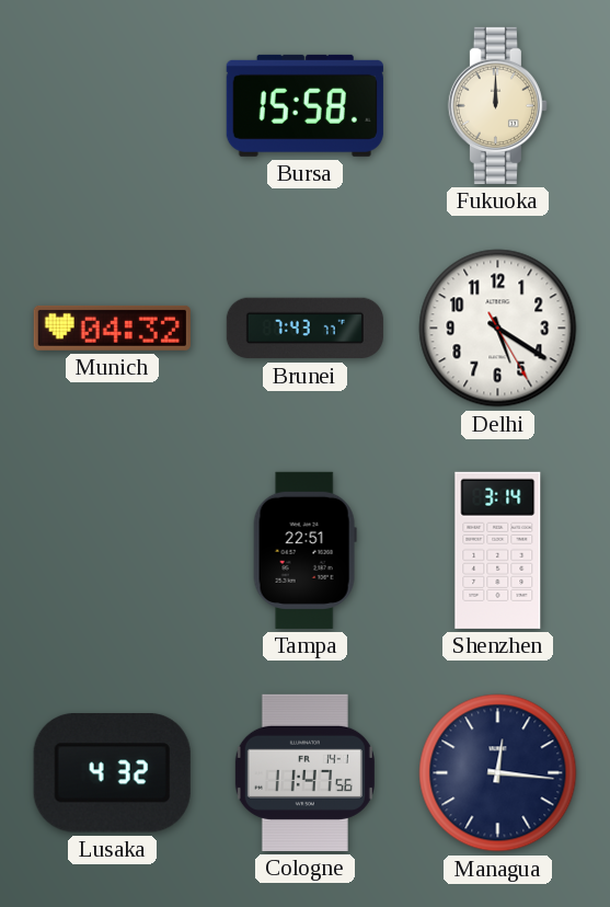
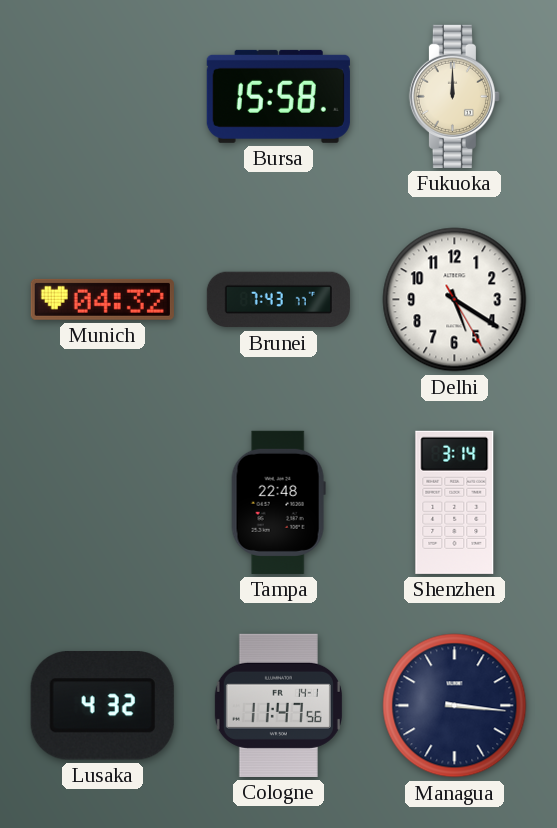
Tampa: 22:51 -> 22:48 (278, 502)
Managua: 12:16 -> 3:16 (455, 706)
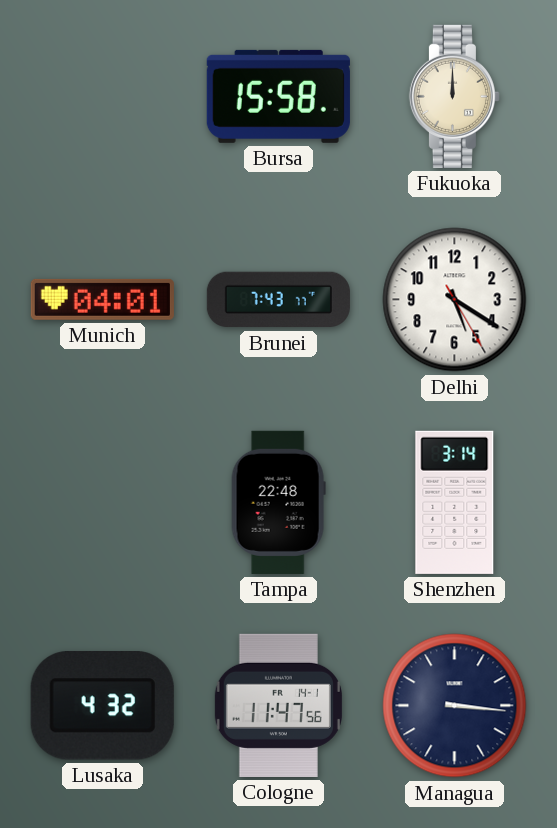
Munich: 04:32 -> 04:01 (102, 299)
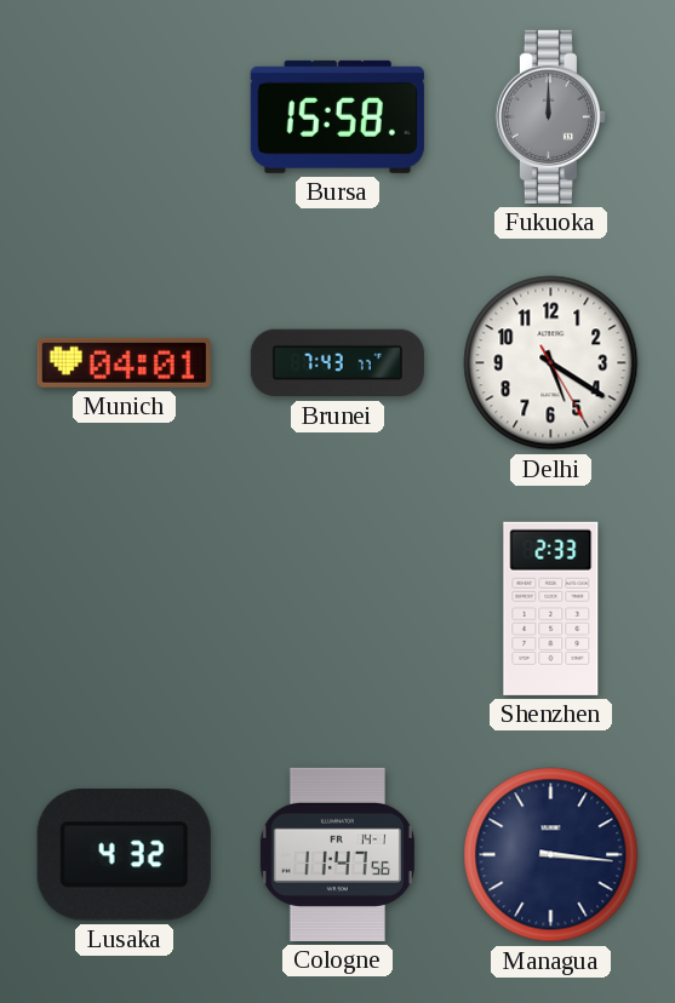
Fukuoka dial: cream -> grey (550, 116)
Tampa: 22:48 -> none (278, 502)
Shenzhen: 3:14 -> 2:33 (551, 608)
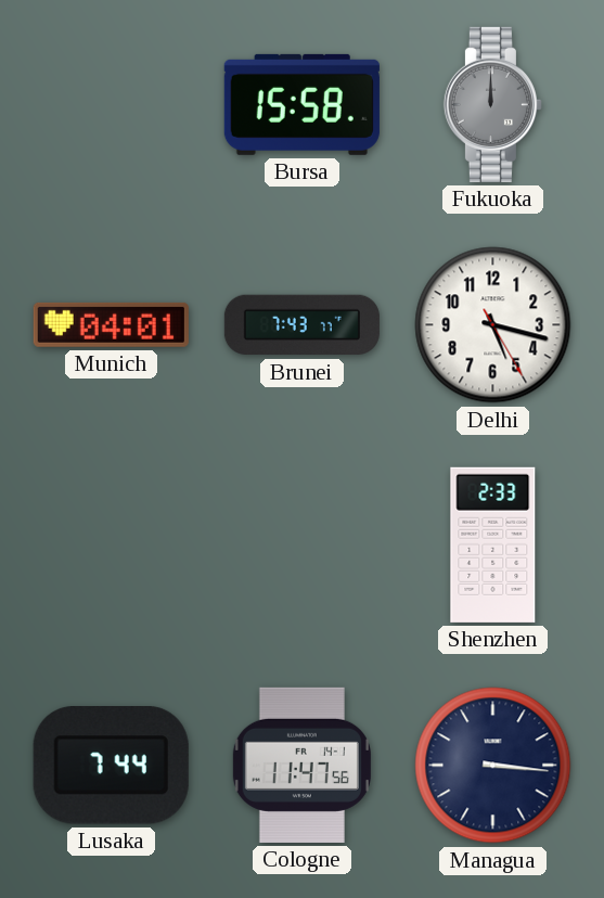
Delhi: 5:20 -> 5:17 (493, 325)
Lusaka: 4:32 -> 7:44 (111, 766)
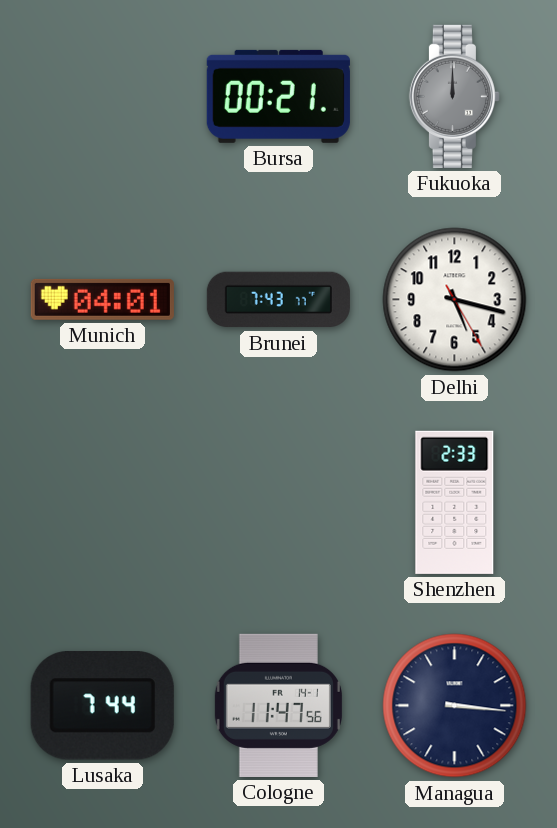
Bursa: 15:58 -> 00:21 (278, 96)
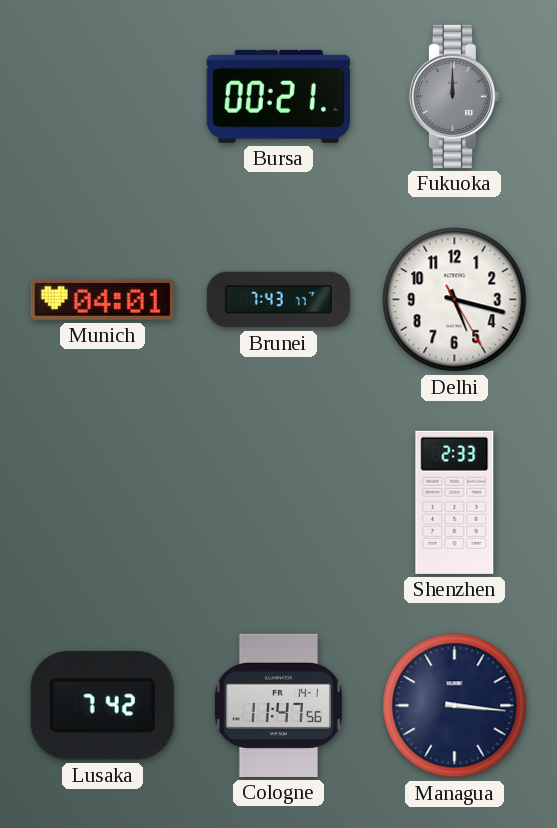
Lusaka: 7:44 -> 7:42 (102, 706)
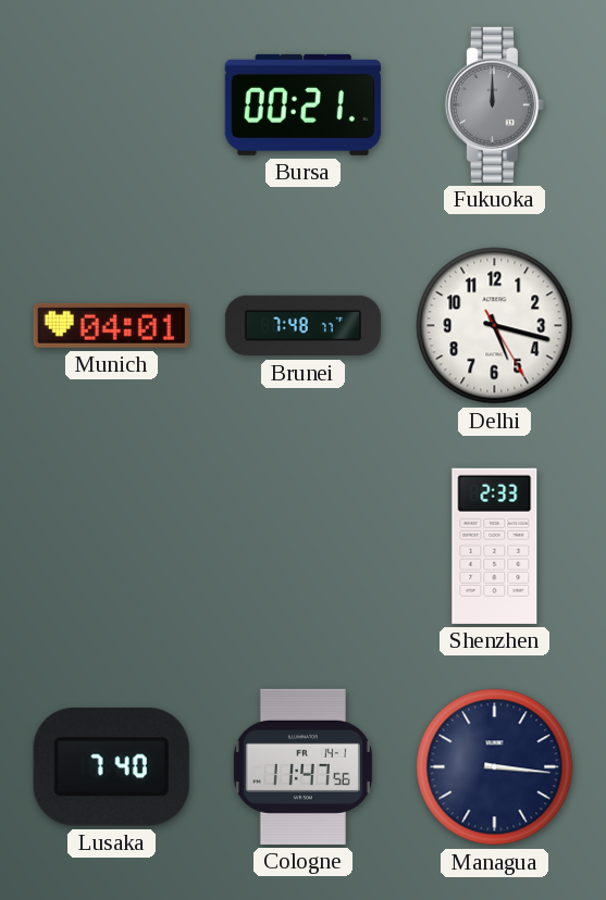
Brunei: 7:43 -> 7:48 (302, 326)
Lusaka: 7:42 -> 7:40 (111, 767)
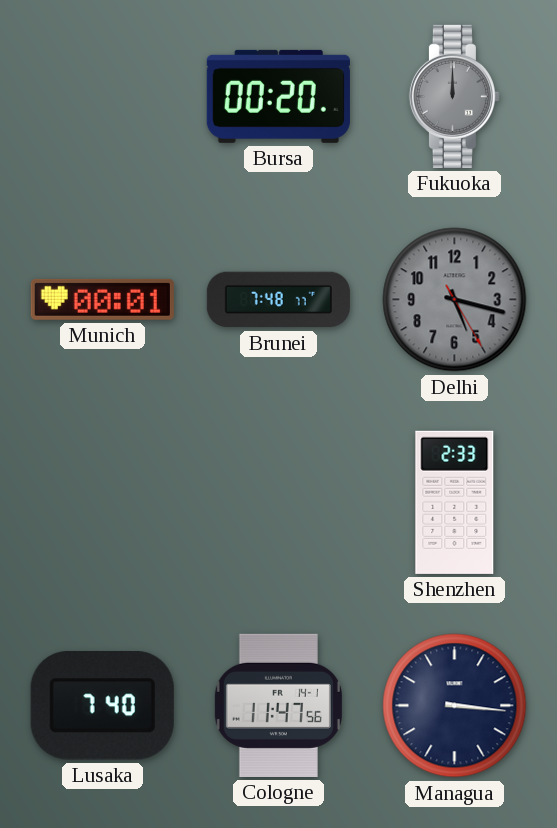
Bursa: 00:21 -> 00:20 (278, 96)
Munich: 04:01 -> 00:01 (102, 299)
Delhi dial: white -> grey (455, 300)
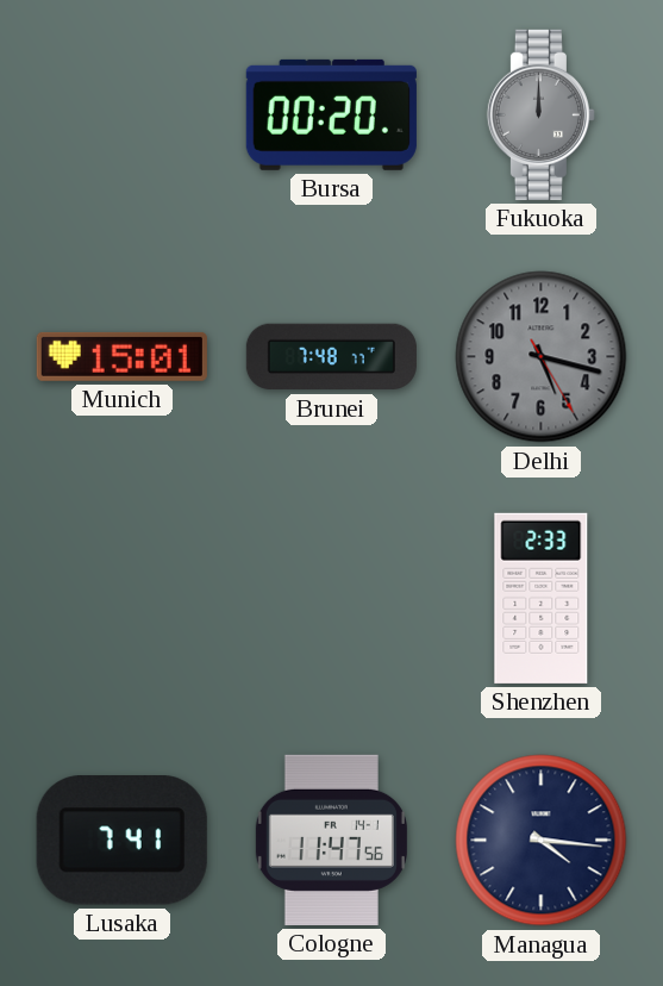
Munich: 00:01 -> 15:01 (121, 356)
Lusaka: 7:40 -> 7:41 (121, 841)
Managua: 3:16 -> 4:16 (542, 841)
